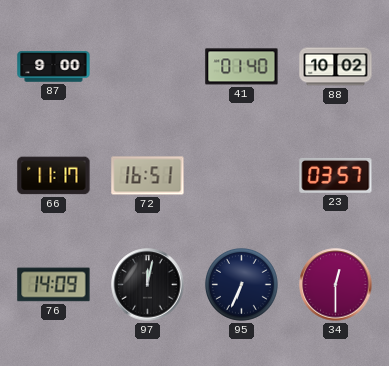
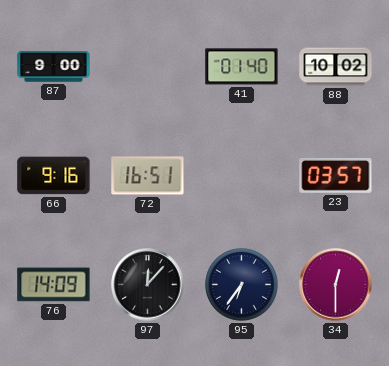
66: 11:17 -> 9:16 (54, 176)
97: 12:02 -> 12:07 (148, 285)
95: 6:34 -> 6:36 (241, 284)
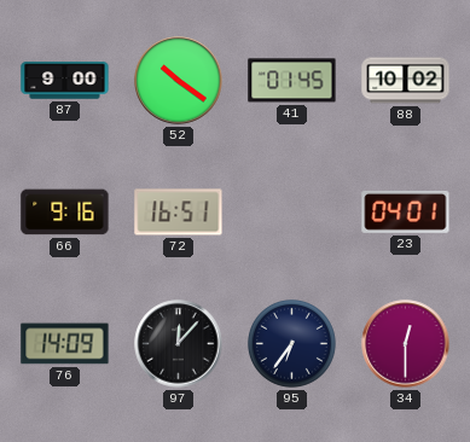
52: none -> 10:21 (179, 81)
41: 01:40 -> 01:45 (292, 81)
23: 03:57 -> 04:01 (406, 211)
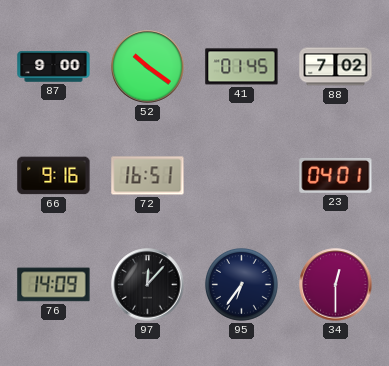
88: 10:02 -> 7:02 (336, 67)
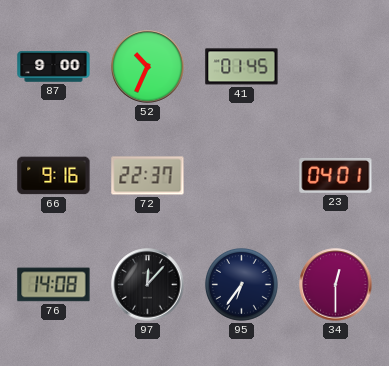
52: 10:21 -> 10:34 (148, 67)
88: 7:02 -> none (336, 67)
72: 16:51 -> 22:37 (148, 176)
76: 14:09 -> 14:08 (54, 285)
